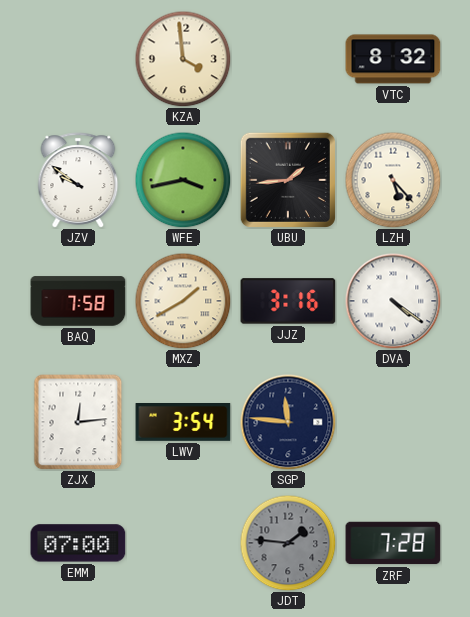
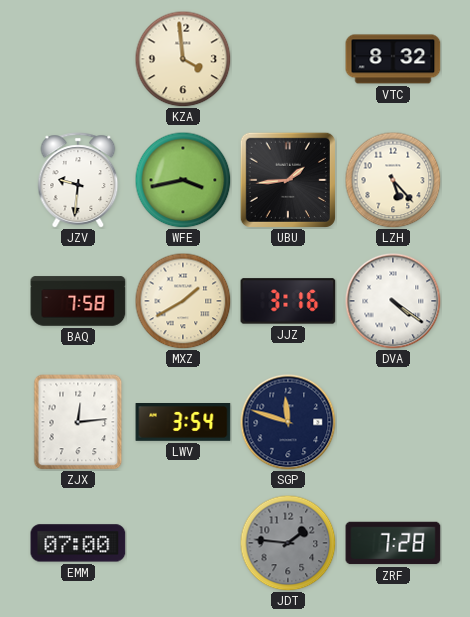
JZV: 9:51 -> 9:31 (78, 180)
SGP: 11:46 -> 11:48 (288, 422)
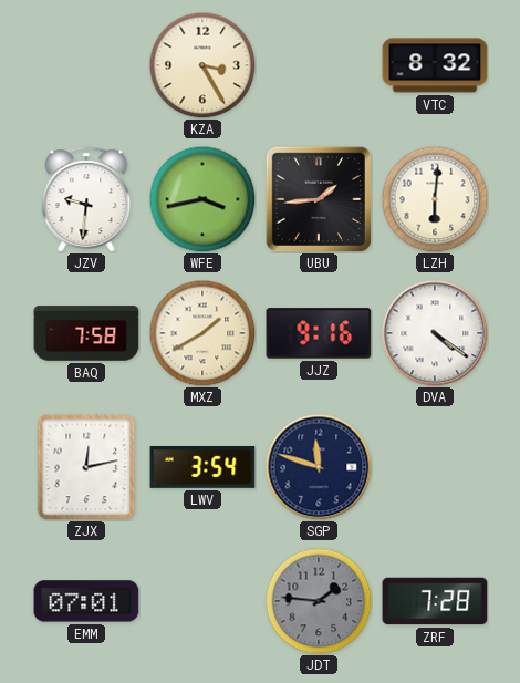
KZA: 3:59 -> 3:25 (202, 65)
LZH: 5:23 -> 6:01 (435, 199)
JJZ: 3:16 -> 9:16 (319, 333)
ZJX: 12:14 -> 12:13 (86, 467)
EMM: 07:00 -> 07:01 (86, 601)
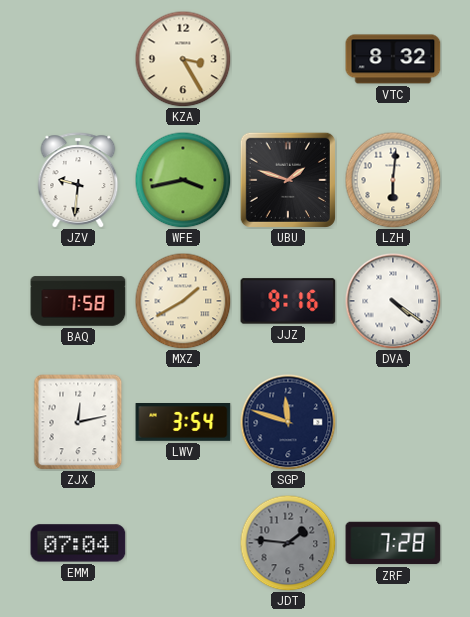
UBU: 1:44 -> 1:48 (288, 180)
EMM: 07:01 -> 07:04 (78, 543)
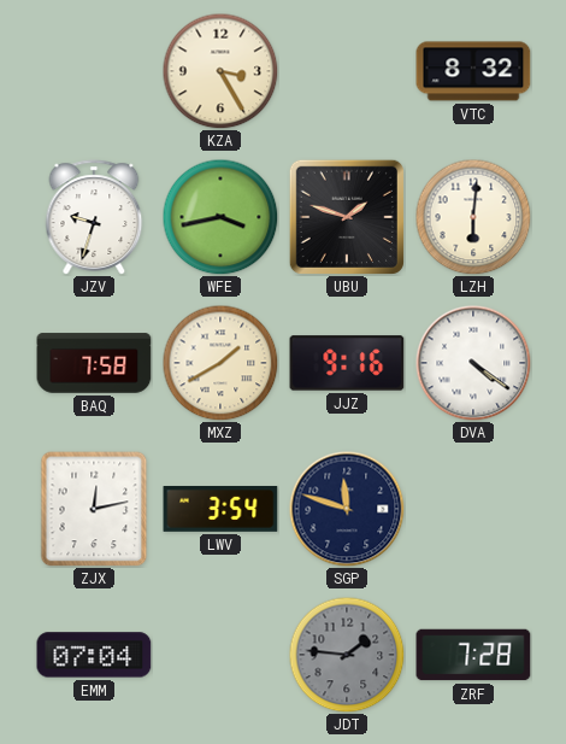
JZV: 9:31 -> 9:33 (94, 217)
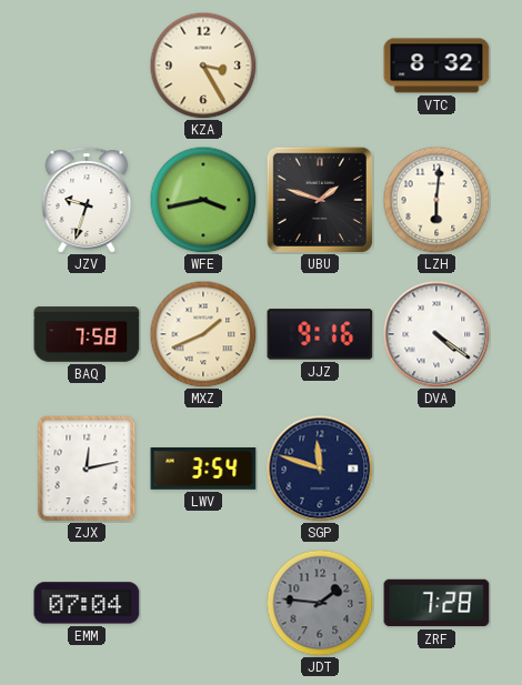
MXZ: 1:40 -> 1:41 (203, 334)
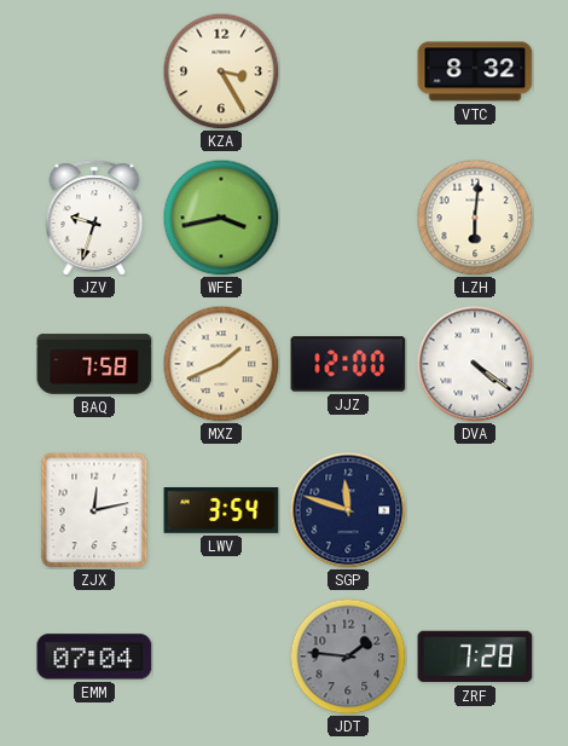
UBU: 1:48 -> none (320, 200)
JJZ: 9:16 -> 12:00 (348, 364)
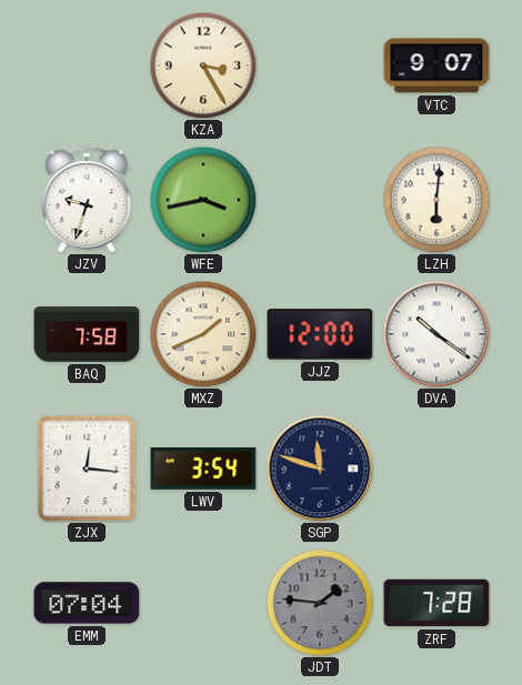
VTC: 8:32 -> 9:07 (436, 66)
DVA: 4:21 -> 10:21 (436, 334)
ZJX: 12:13 -> 12:16 (87, 469)
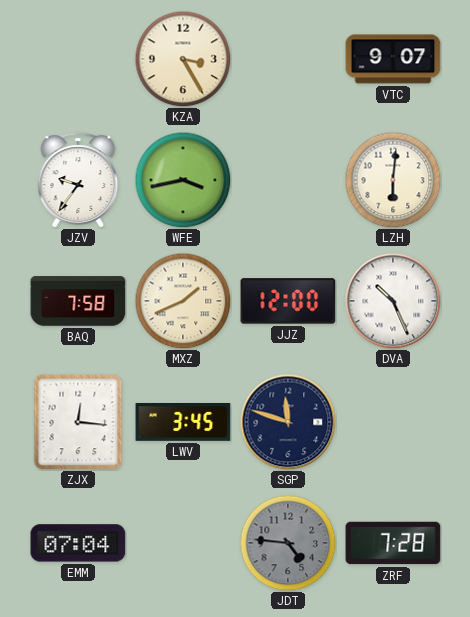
JZV: 9:33 -> 9:36 (78, 180)
DVA: 10:21 -> 10:26 (393, 301)
LWV: 3:54 -> 3:45 (183, 423)
JDT: 1:46 -> 4:46 (288, 543)
